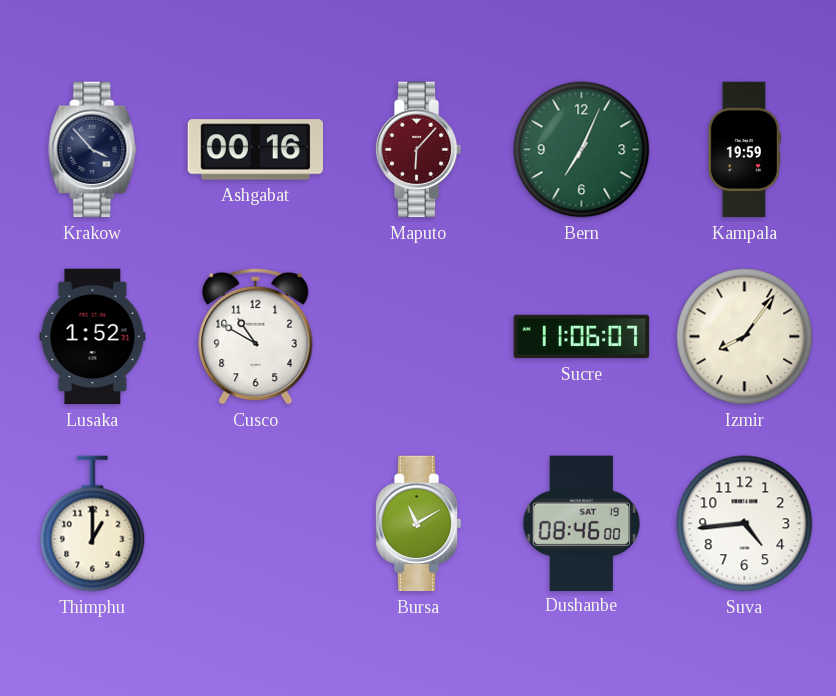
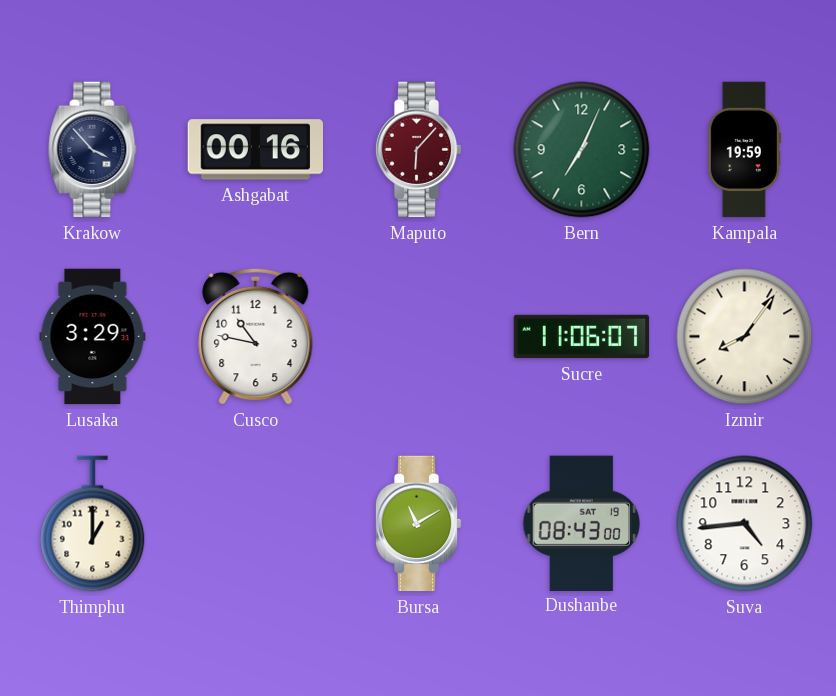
Lusaka: 1:52 -> 3:29 (93, 337)
Cusco: 10:50 -> 10:47 (256, 336)
Dushanbe: 08:46 -> 08:43 (581, 523)
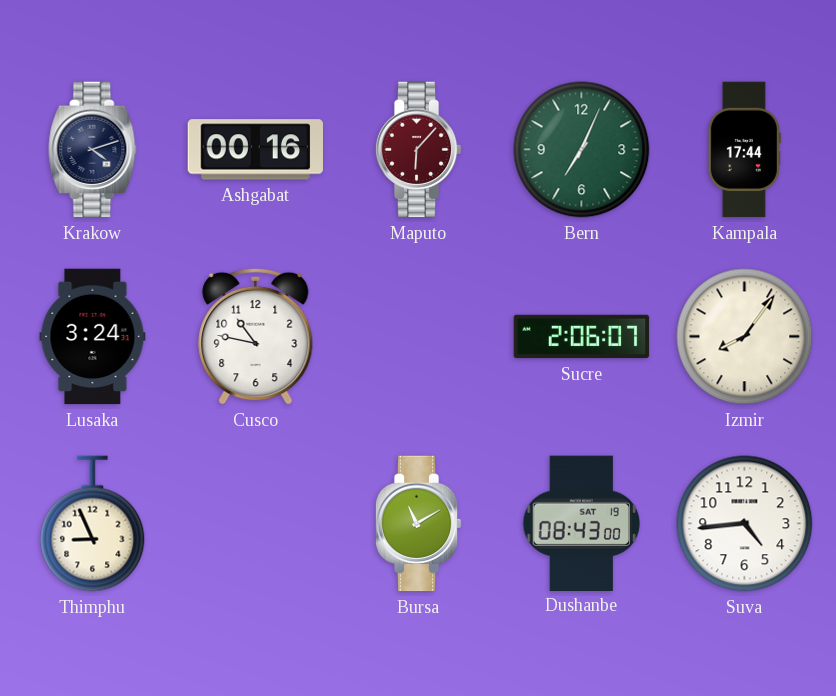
Krakow: 3:53 -> 4:12 (93, 150)
Kampala: 19:59 -> 17:44 (744, 150)
Lusaka: 3:29 -> 3:24 (93, 337)
Sucre: 11:06 -> 2:06 (582, 337)
Thimphu: 1:00 -> 8:56 (93, 524)
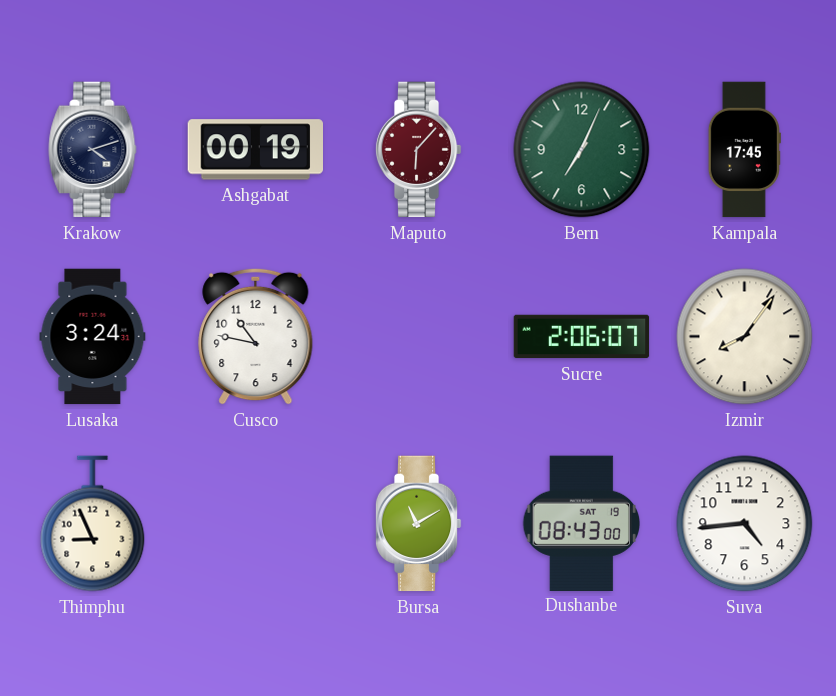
Ashgabat: 00:16 -> 00:19 (256, 150)
Kampala: 17:44 -> 17:45 (744, 150)
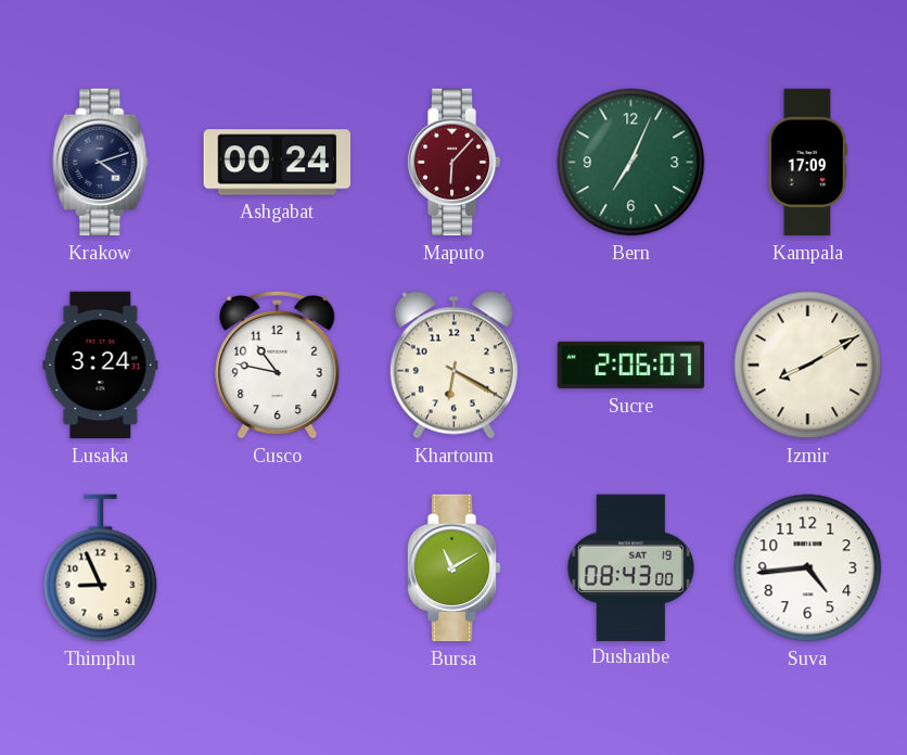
Ashgabat: 00:19 -> 00:24 (278, 163)
Kampala: 17:45 -> 17:09 (807, 163)
Khartoum: none -> 6:20 (453, 366)
Izmir: 8:06 -> 8:10 (808, 366)
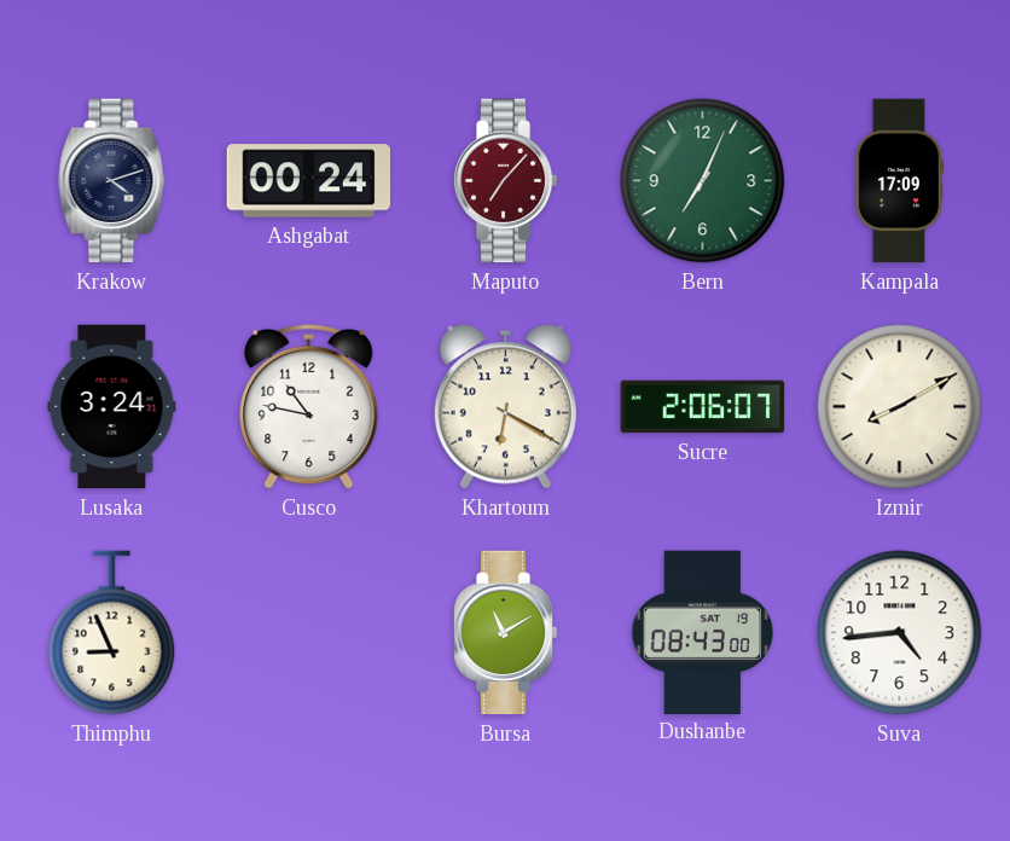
Maputo: 6:07 -> 7:07 (505, 181)
